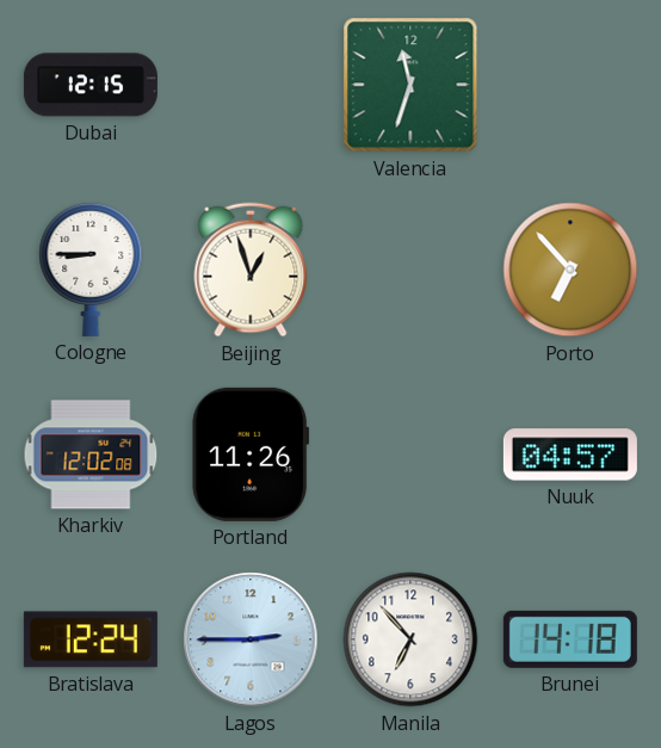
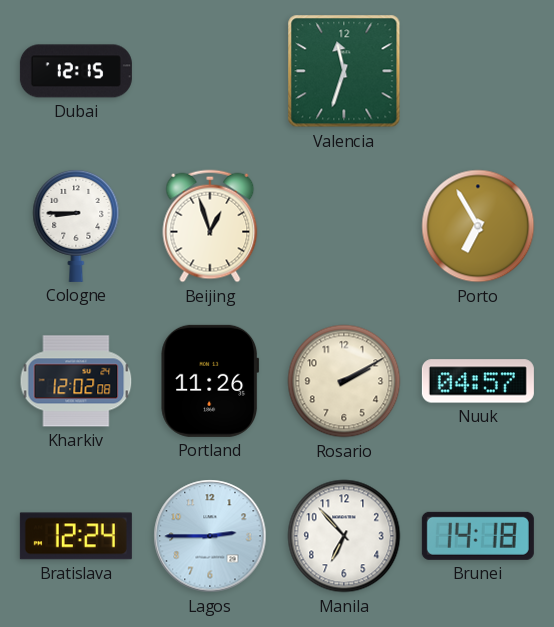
Porto: 6:53 -> 6:55 (478, 226)
Rosario: none -> 2:10 (344, 381)
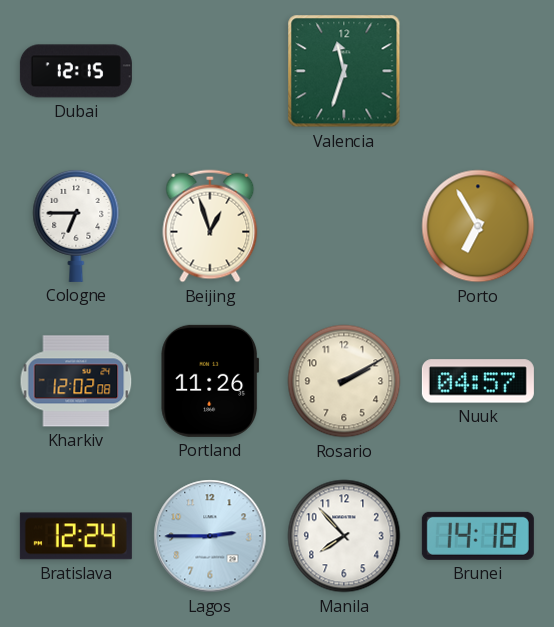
Cologne: 8:45 -> 6:45 (76, 225)
Manila: 6:53 -> 7:53 (344, 536)
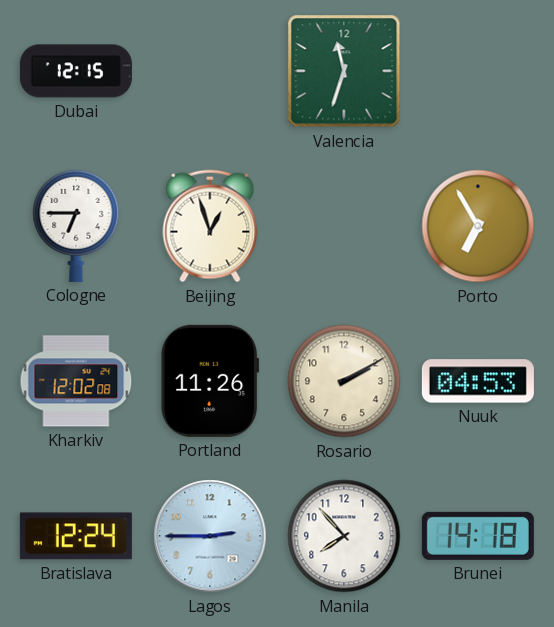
Nuuk: 04:57 -> 04:53 (478, 381)
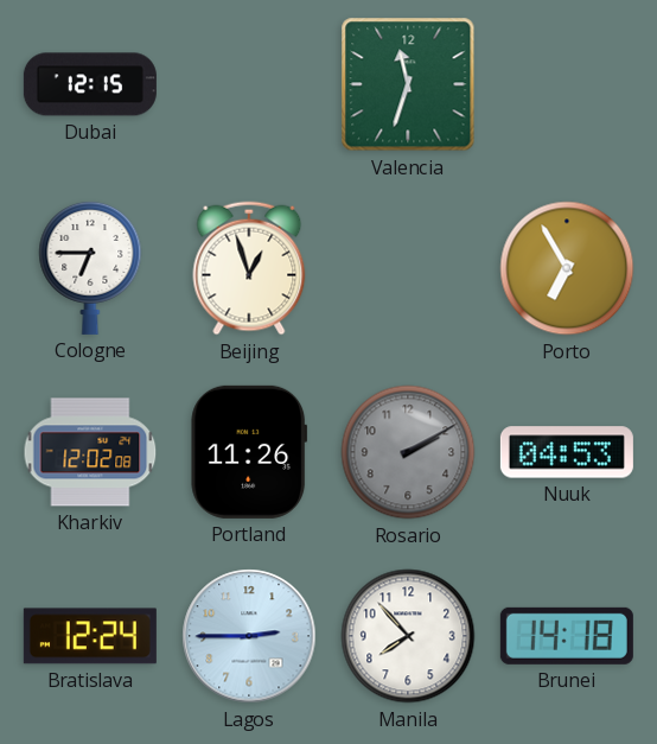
Rosario dial: cream -> grey (408, 452)
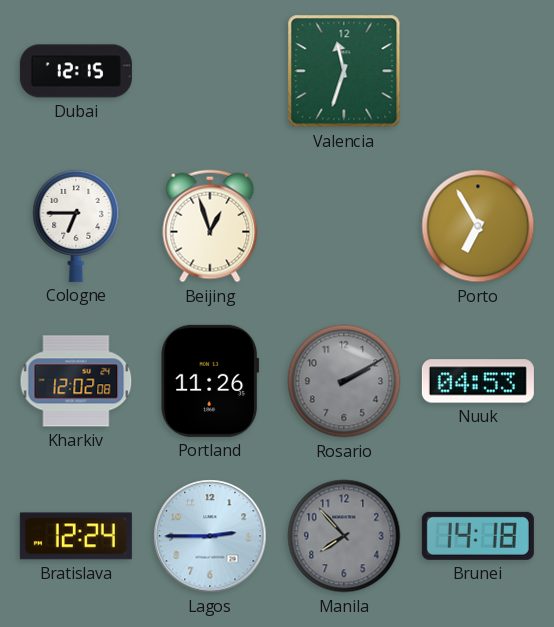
Manila dial: white -> grey (344, 536)
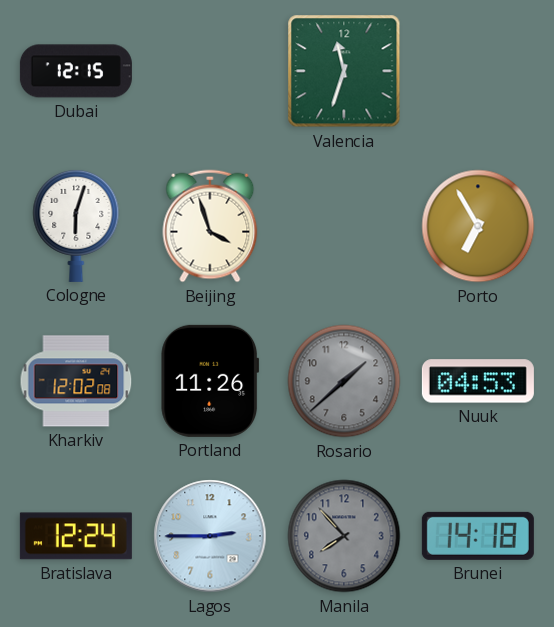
Cologne: 6:45 -> 6:03 (76, 225)
Beijing: 12:57 -> 3:57 (210, 226)
Rosario: 2:10 -> 1:38 (344, 381)
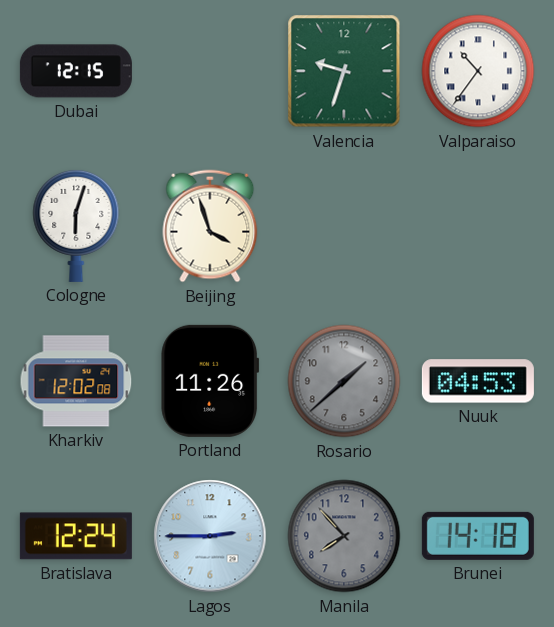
Valencia: 11:33 -> 9:33 (344, 71)
Valparaiso: none -> 10:36 (478, 71)
Porto: 6:55 -> none (478, 226)
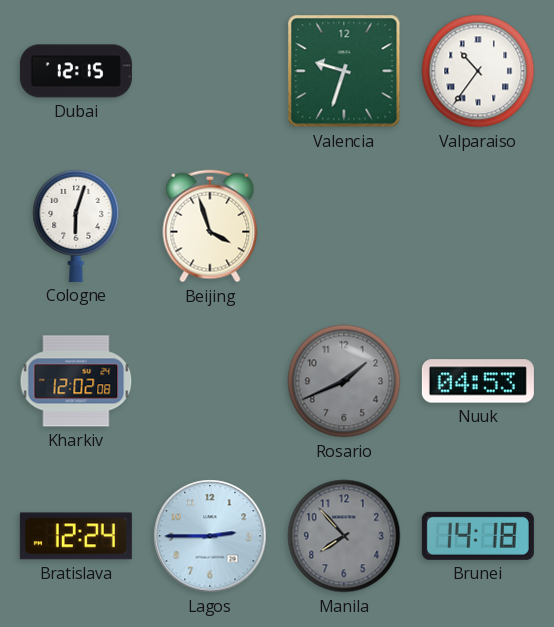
Portland: 11:26 -> none (210, 381)
Rosario: 1:38 -> 1:41 (344, 381)
